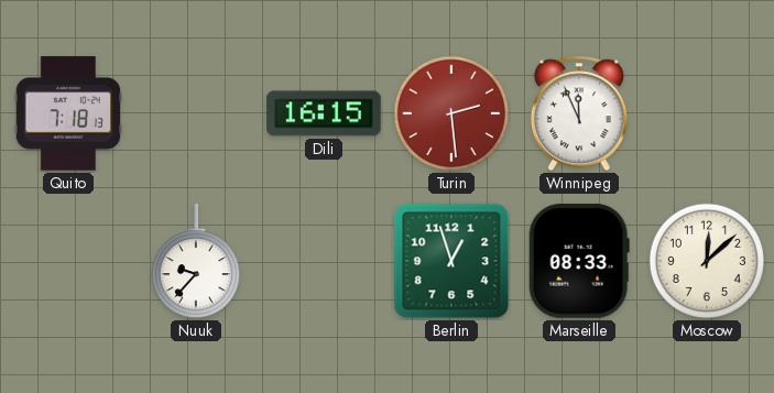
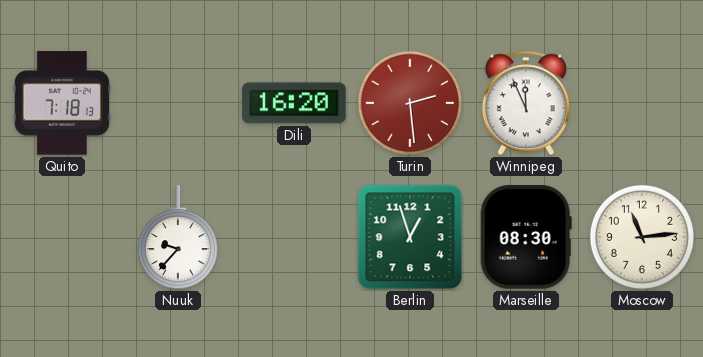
Dili: 16:15 -> 16:20 (294, 103)
Marseille: 08:33 -> 08:30 (526, 237)
Moscow: 12:08 -> 11:14 (642, 237)
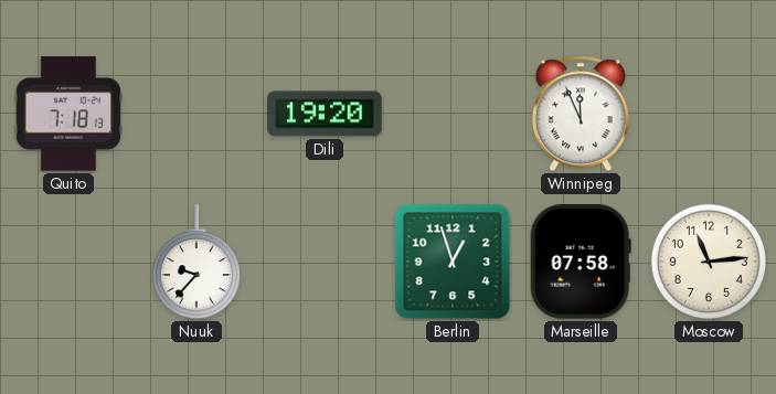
Dili: 16:20 -> 19:20 (325, 114)
Turin: 2:29 -> none (410, 103)
Marseille: 08:30 -> 07:58 (581, 262)
